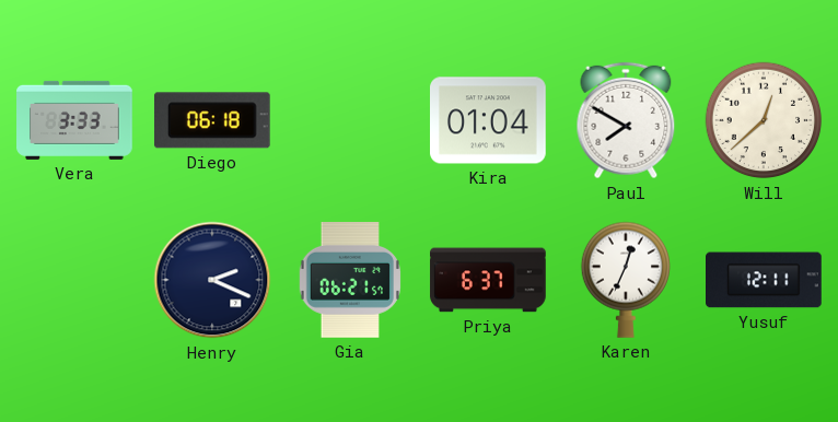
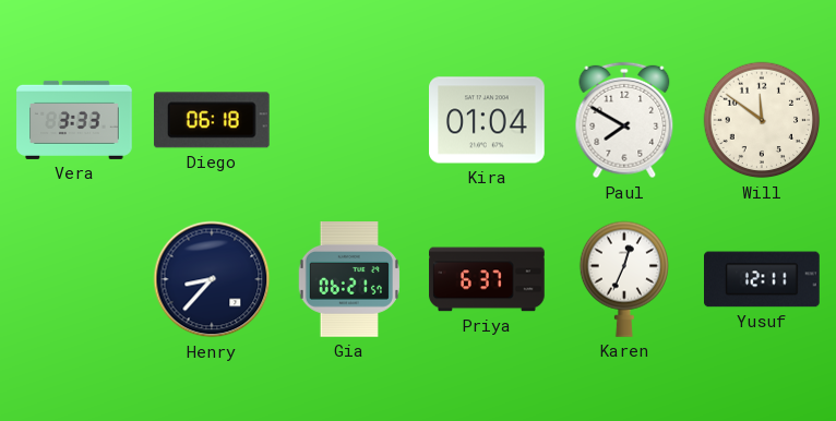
Will: 12:38 -> 11:51 (762, 120)
Henry: 2:19 -> 8:37 (212, 279)
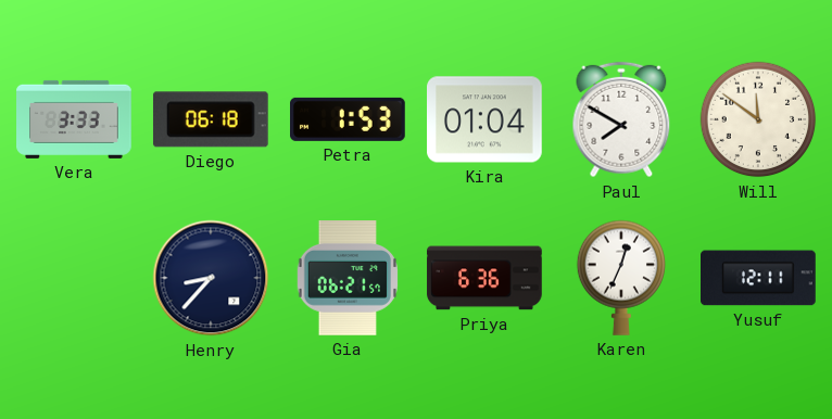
Petra: none -> 1:53 (349, 119)
Priya: 6:37 -> 6:36 (484, 278)
